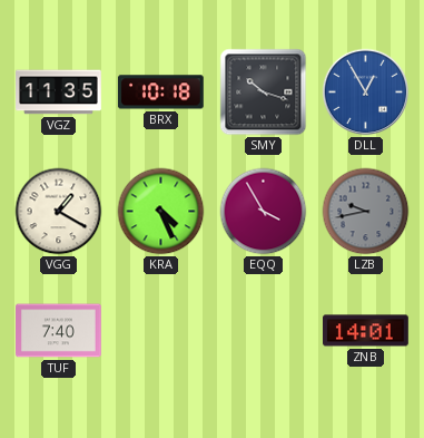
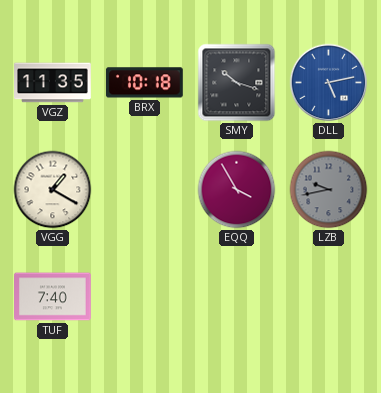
DLL: 12:55 -> 5:13 (329, 83)
KRA: 4:26 -> none (161, 212)
ZNB: 14:01 -> none (366, 331)
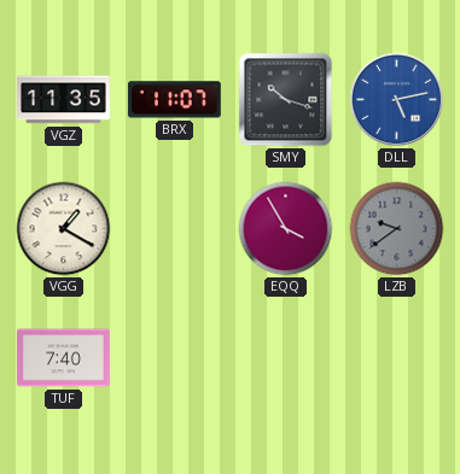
BRX: 10:18 -> 11:07 (174, 100)
LZB: 9:43 -> 9:39 (397, 229)
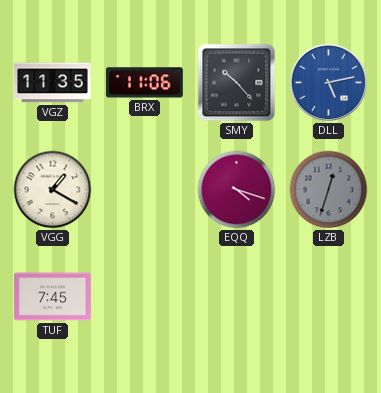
BRX: 11:07 -> 11:06 (144, 83)
SMY: 10:18 -> 10:23 (237, 83)
EQQ: 3:55 -> 4:18 (237, 190)
LZB: 9:39 -> 12:33 (329, 190)
TUF: 7:40 -> 7:45 (53, 297)
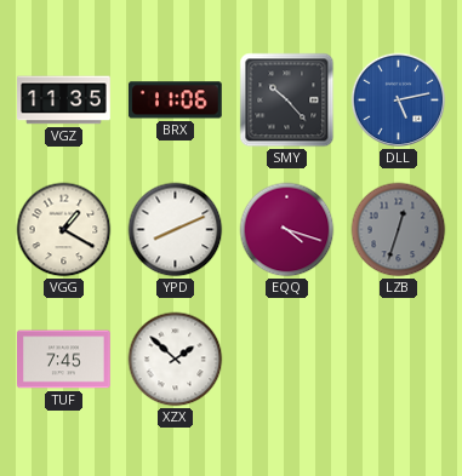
YPD: none -> 8:11 (176, 230)
XZX: none -> 1:52 (176, 360)
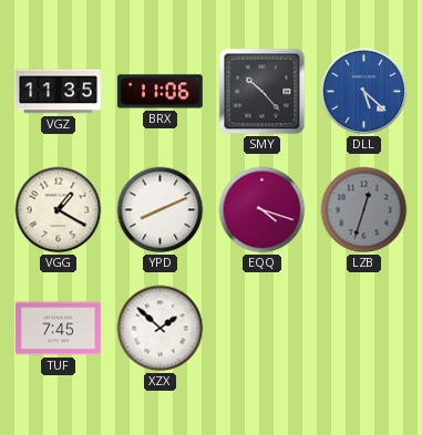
DLL: 5:13 -> 5:22 (364, 92)
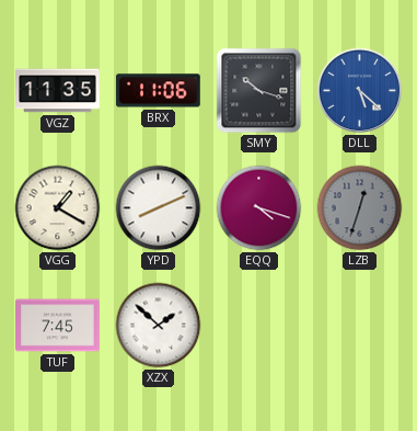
SMY: 10:23 -> 10:18 (259, 91)
